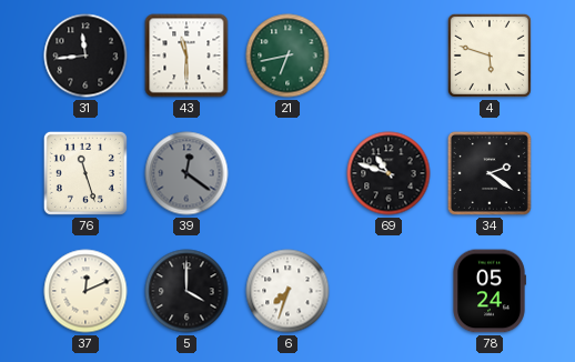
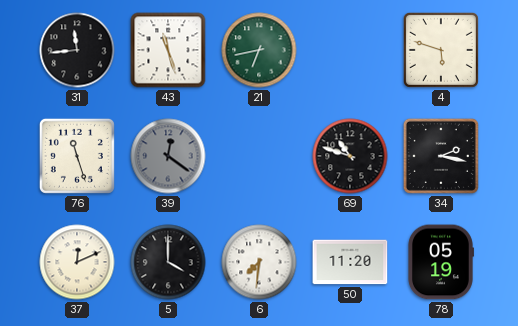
43: 11:30 -> 11:27 (168, 50)
34: 2:21 -> 2:17 (441, 156)
6: 7:33 -> 7:31 (259, 262)
50: none -> 11:20 (350, 262)
78: 05:24 -> 05:19 (441, 262)
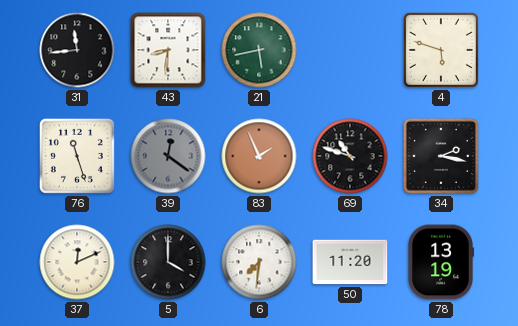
43: 11:27 -> 8:31 (168, 50)
21: 6:43 -> 5:43 (259, 50)
83: none -> 1:56 (259, 156)
78: 05:19 -> 13:19 (441, 262)
